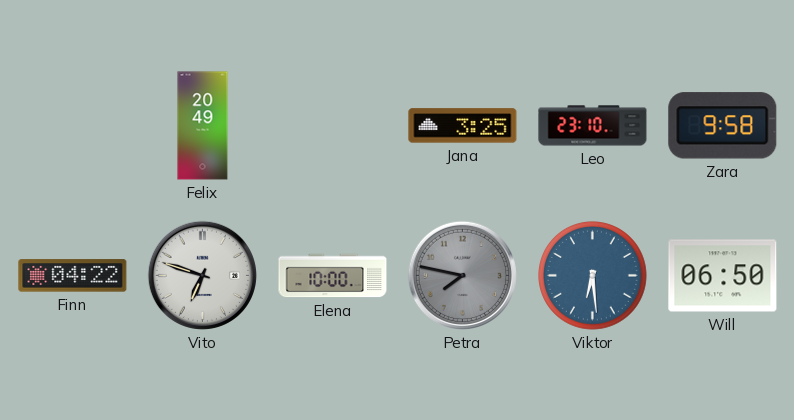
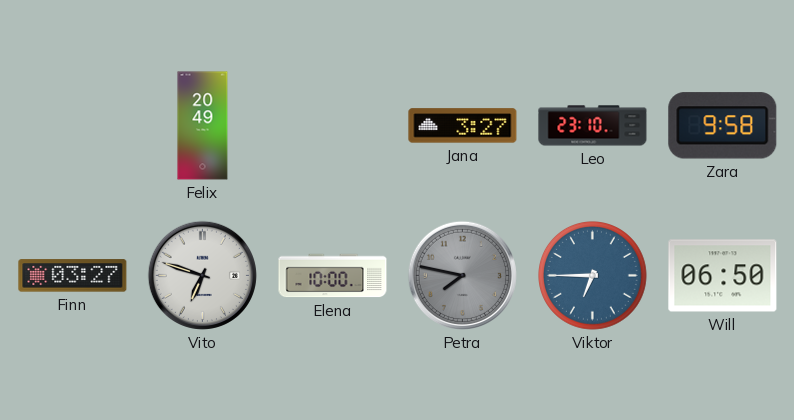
Jana: 3:25 -> 3:27 (463, 126)
Finn: 04:22 -> 03:27 (73, 276)
Viktor: 6:29 -> 6:45 (593, 276)
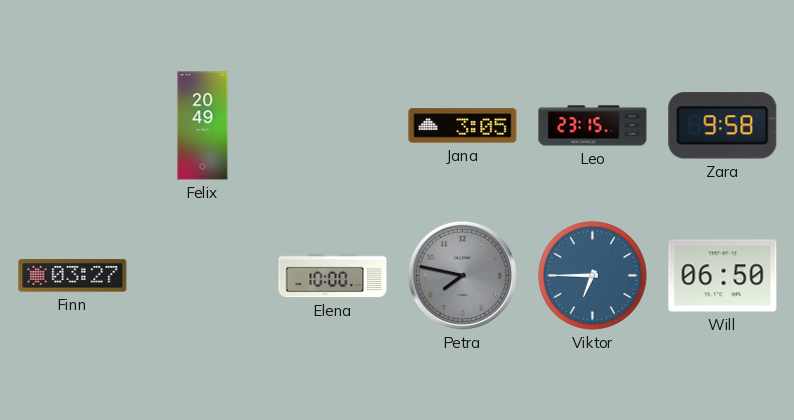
Jana: 3:27 -> 3:05 (463, 126)
Leo: 23:10 -> 23:15 (593, 126)
Vito: 6:48 -> none (202, 275)
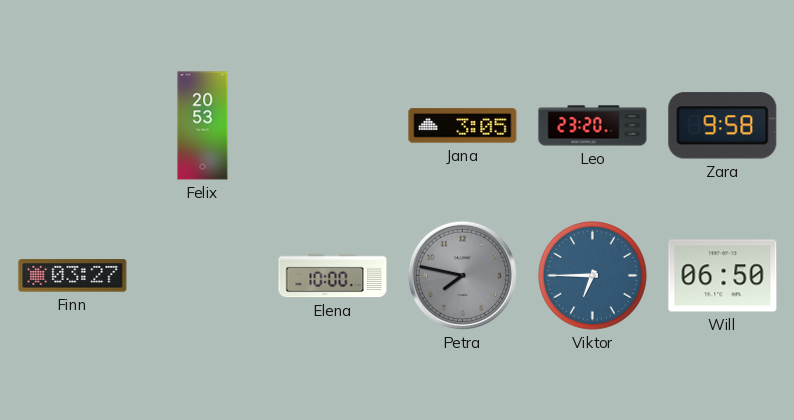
Felix: 20:49 -> 20:53 (203, 126)
Leo: 23:15 -> 23:20 (593, 126)
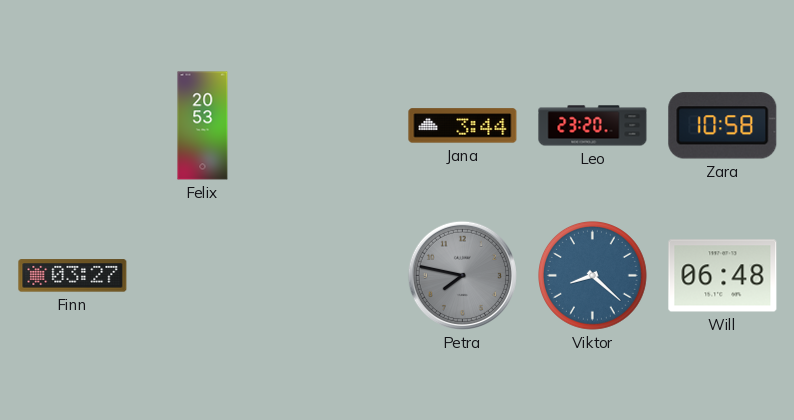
Jana: 3:05 -> 3:44 (463, 126)
Zara: 9:58 -> 10:58 (723, 126)
Elena: 10:00 -> none (333, 276)
Viktor: 6:45 -> 8:22 (593, 276)
Will: 06:50 -> 06:48 (723, 276)
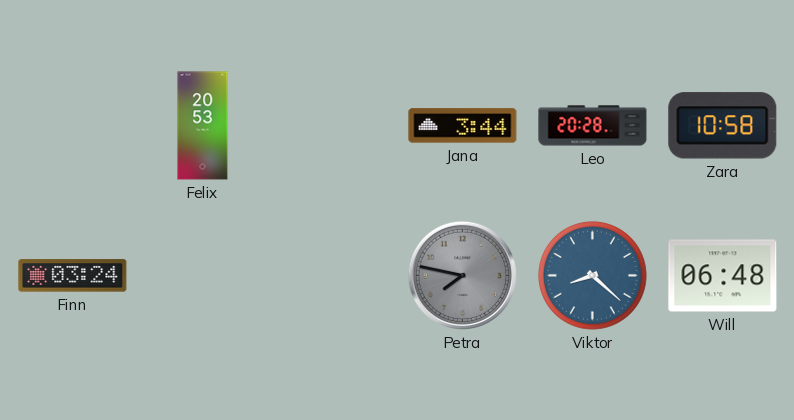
Leo: 23:20 -> 20:28 (593, 126)
Finn: 03:27 -> 03:24 (73, 276)
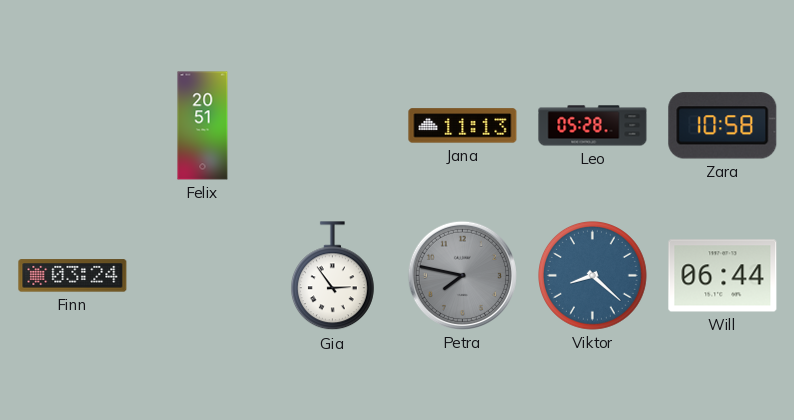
Felix: 20:53 -> 20:51 (203, 126)
Jana: 3:44 -> 11:13 (463, 126)
Leo: 20:28 -> 05:28 (593, 126)
Gia: none -> 2:54 (332, 276)
Will: 06:48 -> 06:44 (723, 276)
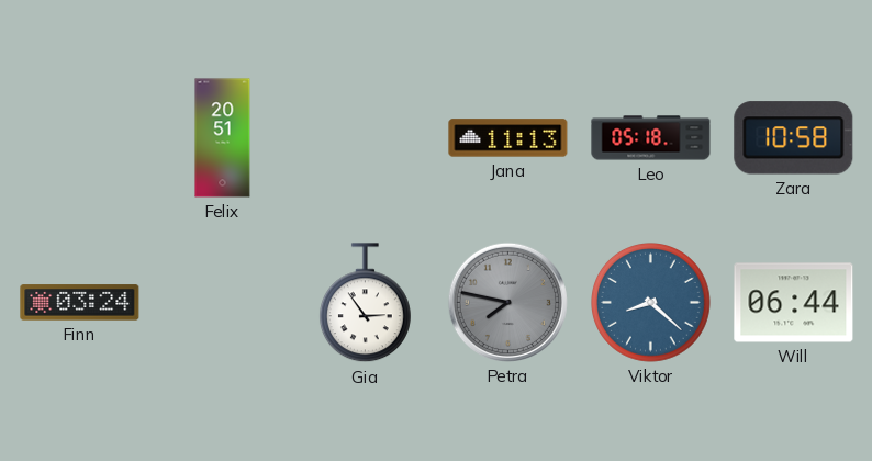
Leo: 05:28 -> 05:18 (651, 138)
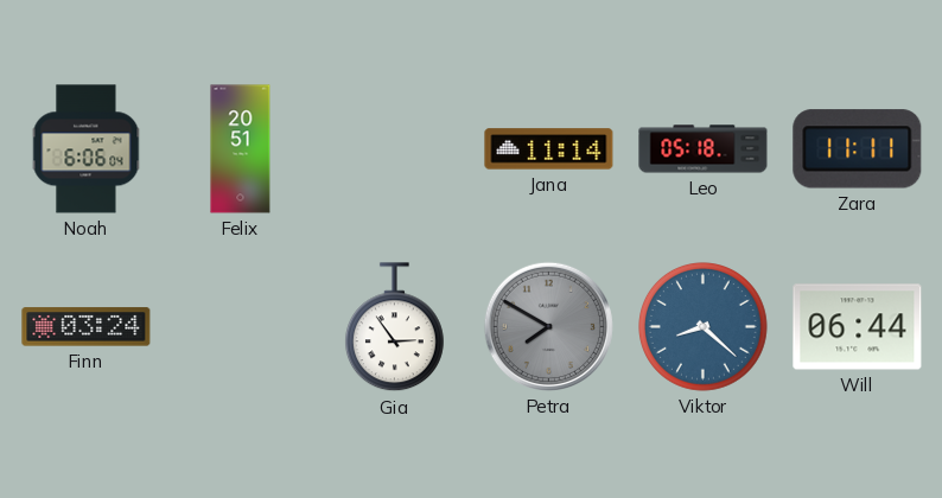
Noah: none -> 6:06 (87, 149)
Jana: 11:13 -> 11:14 (549, 149)
Zara: 10:58 -> 11:11 (858, 149)
Petra: 7:47 -> 7:50 (548, 326)
